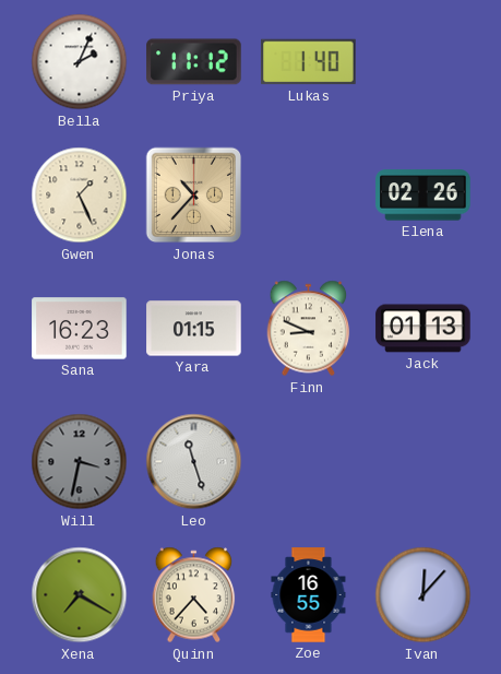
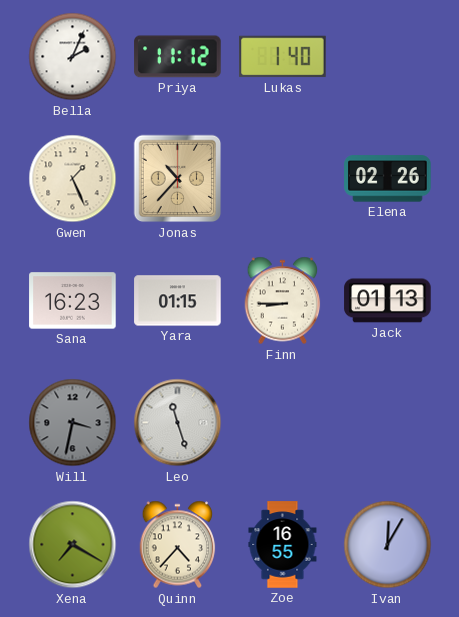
Finn: 8:49 -> 8:45 (283, 301)
Ivan: 12:07 -> 12:05 (388, 545)
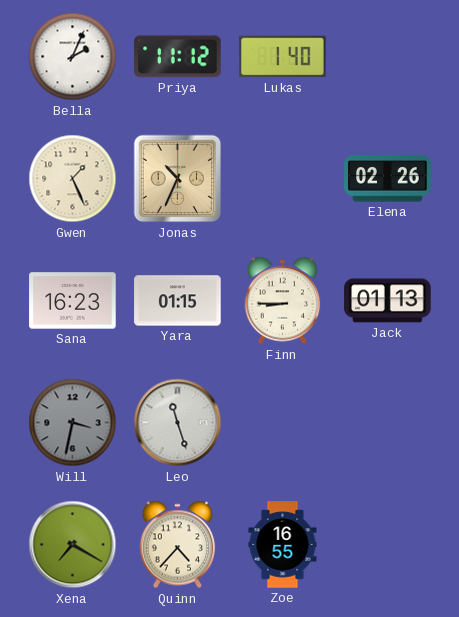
Jonas: 10:37 -> 10:34 (178, 179)
Ivan: 12:05 -> none (388, 545)
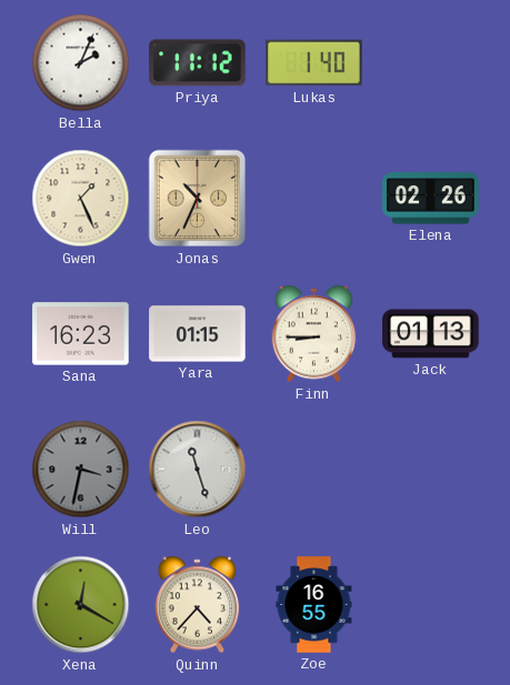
Xena: 7:20 -> 12:20 (81, 605)
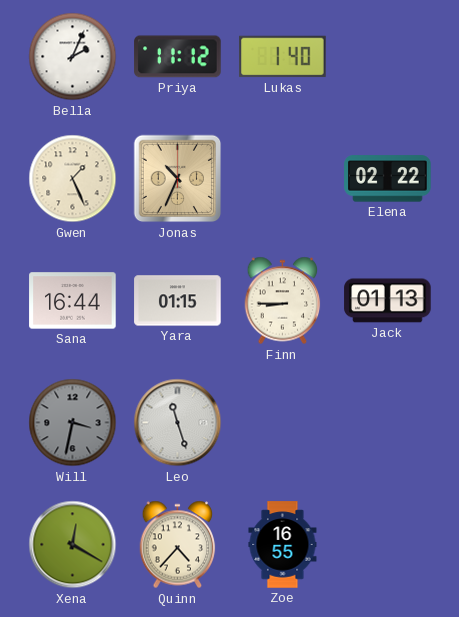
Elena: 02:26 -> 02:22 (388, 179)
Sana: 16:23 -> 16:44 (73, 301)
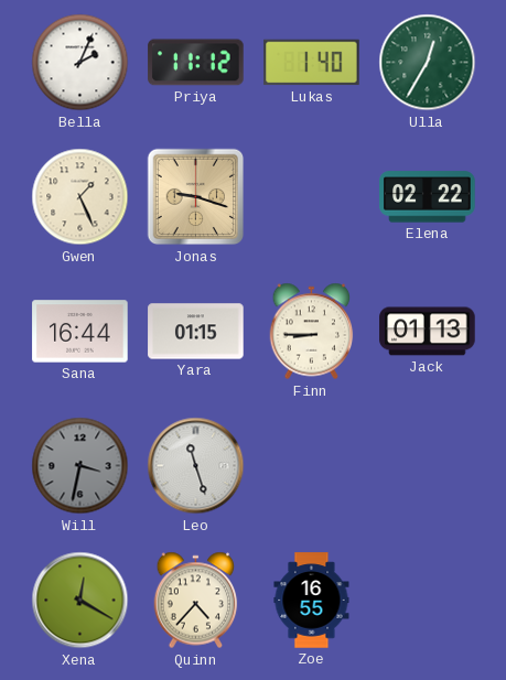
Ulla: none -> 12:35 (428, 63)
Jonas: 10:34 -> 9:18 (196, 197)
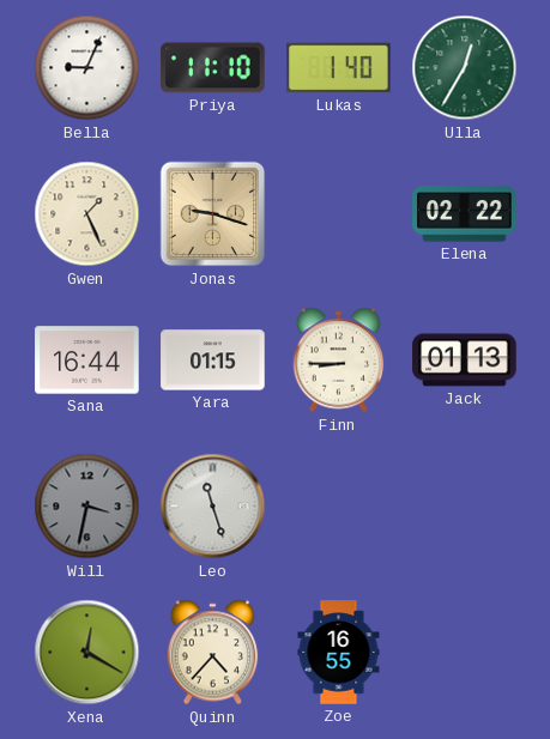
Bella: 2:04 -> 9:04 (87, 68)
Priya: 11:12 -> 11:10 (213, 68)
